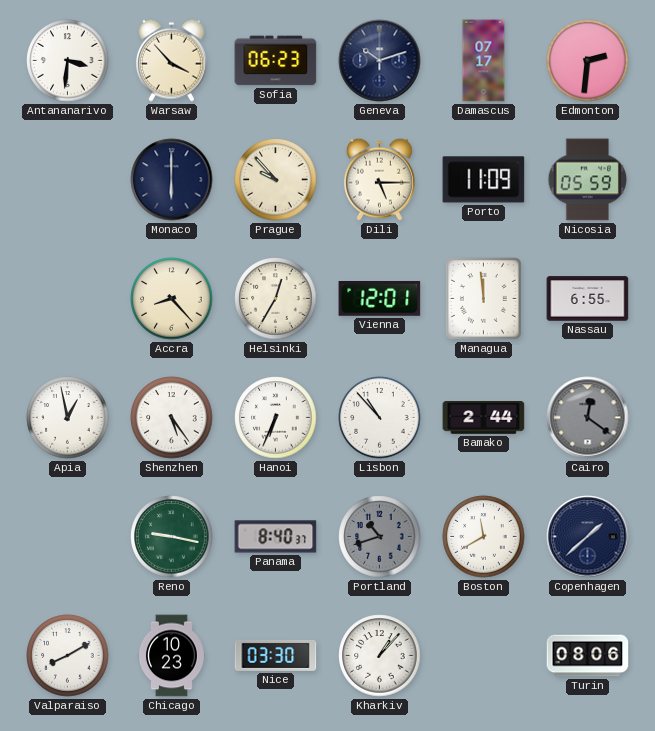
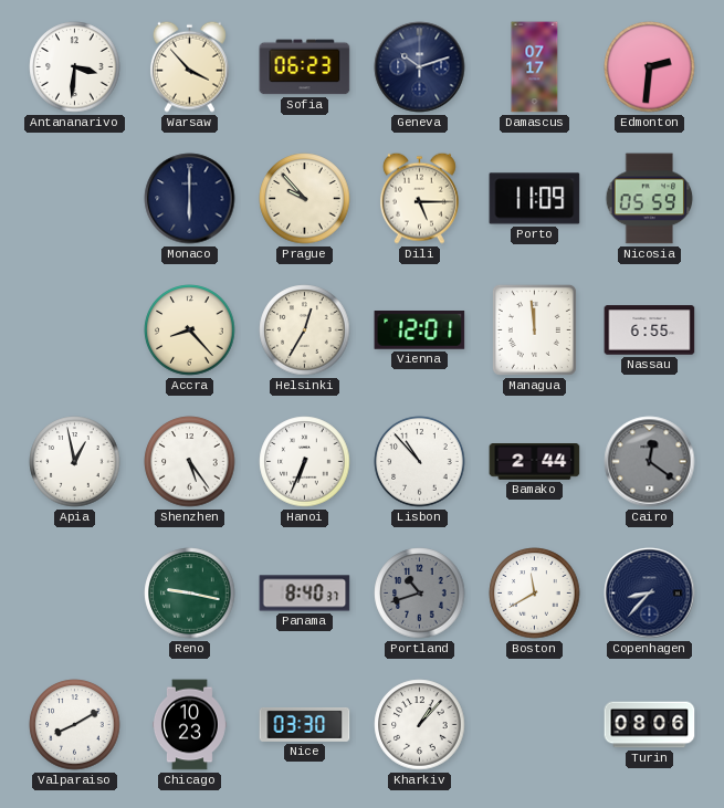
Copenhagen: 1:38 -> 8:37 (650, 594)
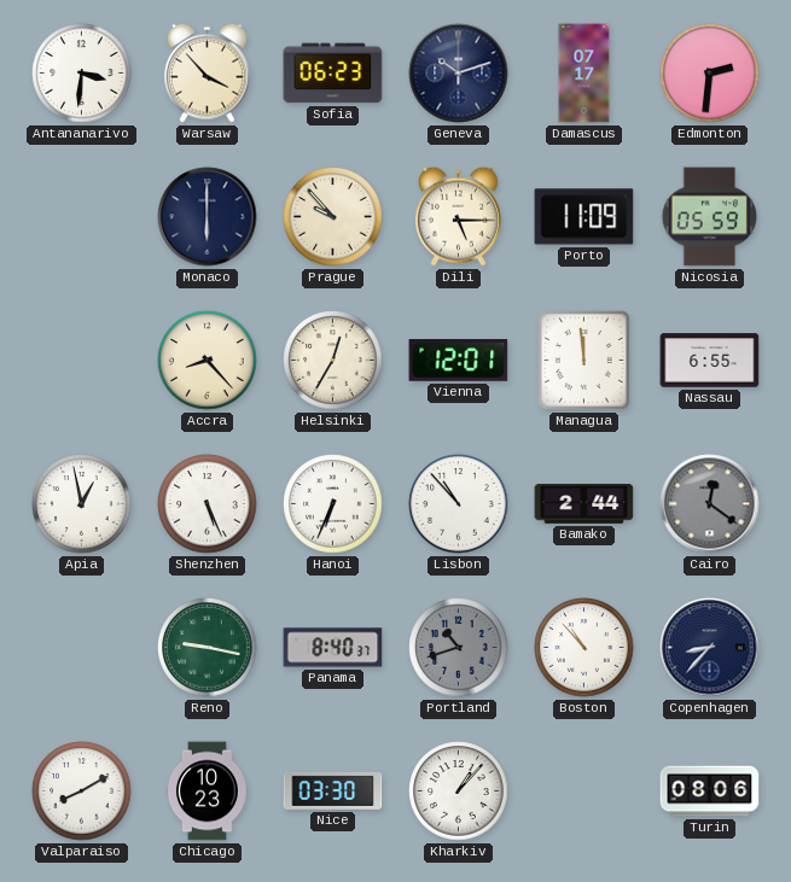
Shenzhen: 5:24 -> 5:26 (208, 504)
Boston: 11:40 -> 10:53 (584, 648)
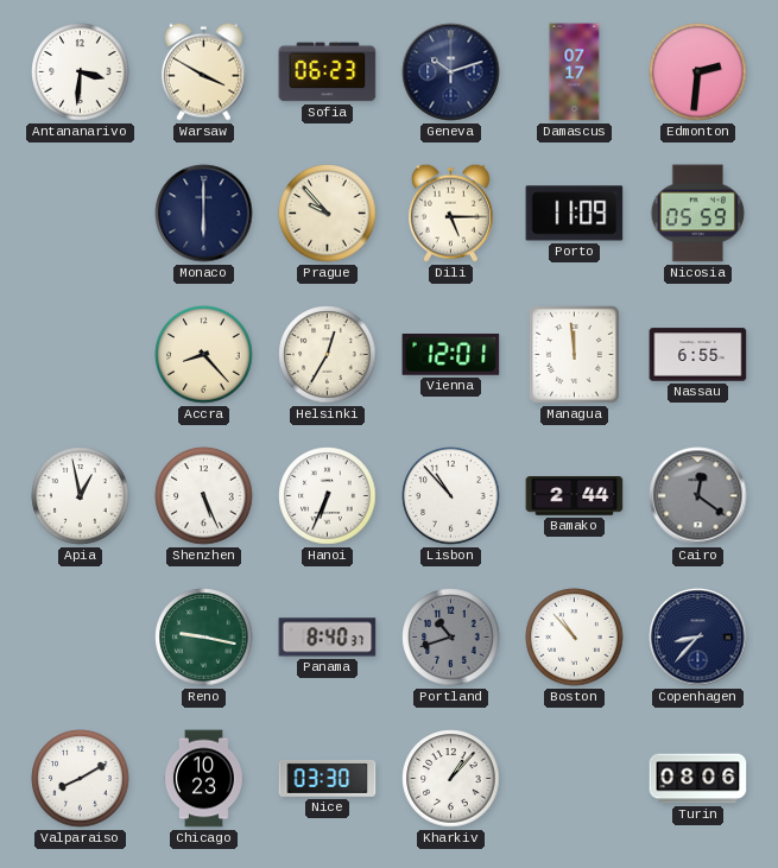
Warsaw: 3:53 -> 3:50 (203, 71)
